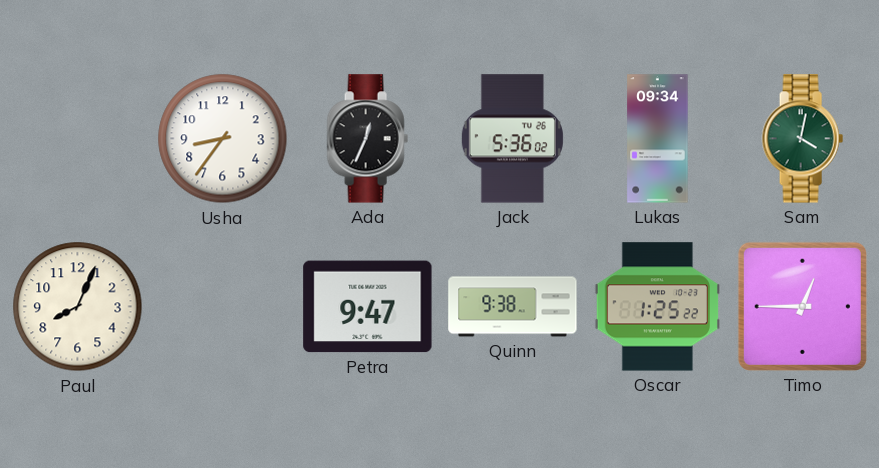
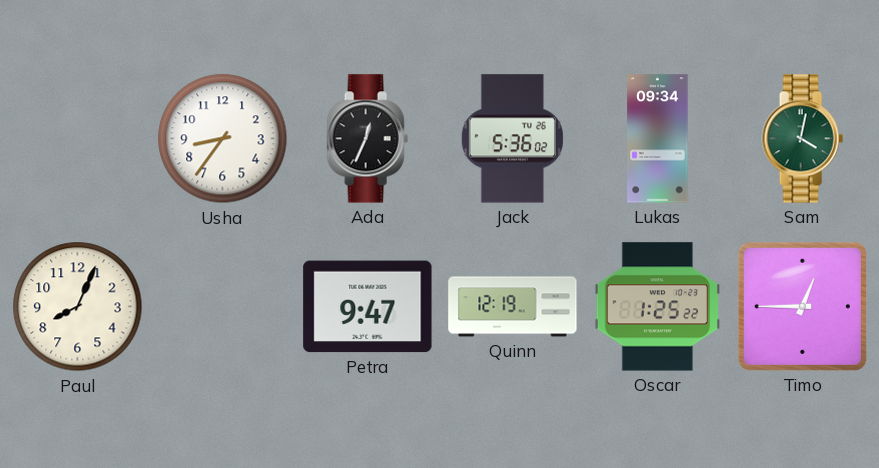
Quinn: 9:38 -> 12:19 (513, 307)
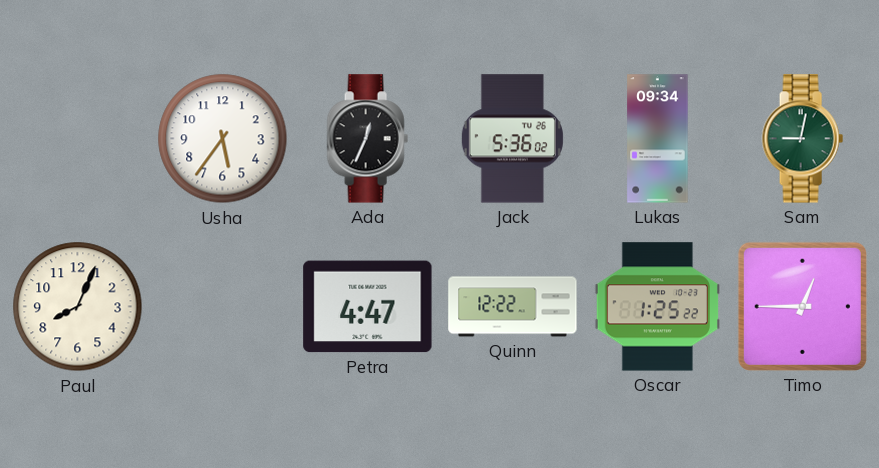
Usha: 8:36 -> 5:36 (223, 139)
Sam: 4:02 -> 9:02 (802, 139)
Petra: 9:47 -> 4:47 (368, 307)
Quinn: 12:19 -> 12:22 (513, 307)
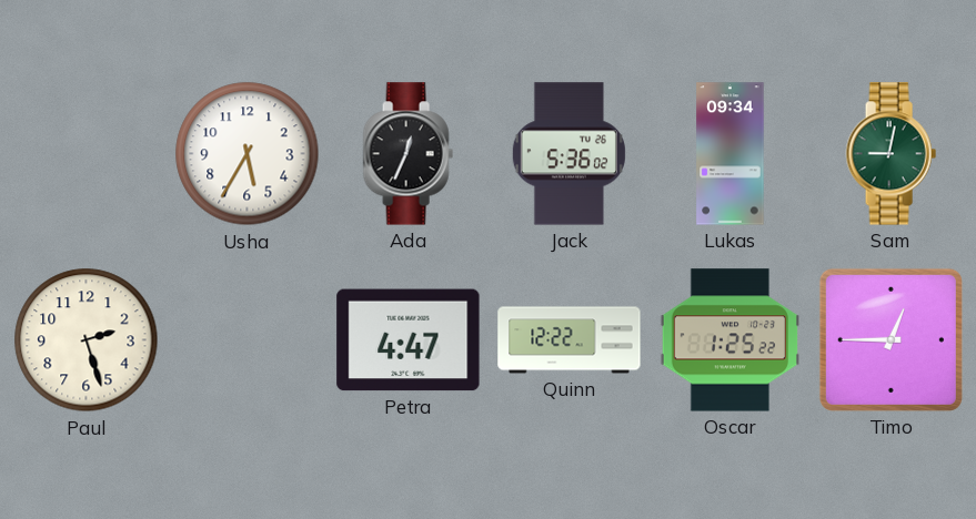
Usha: 5:36 -> 5:35 (248, 154)
Paul: 8:04 -> 2:27 (87, 340)
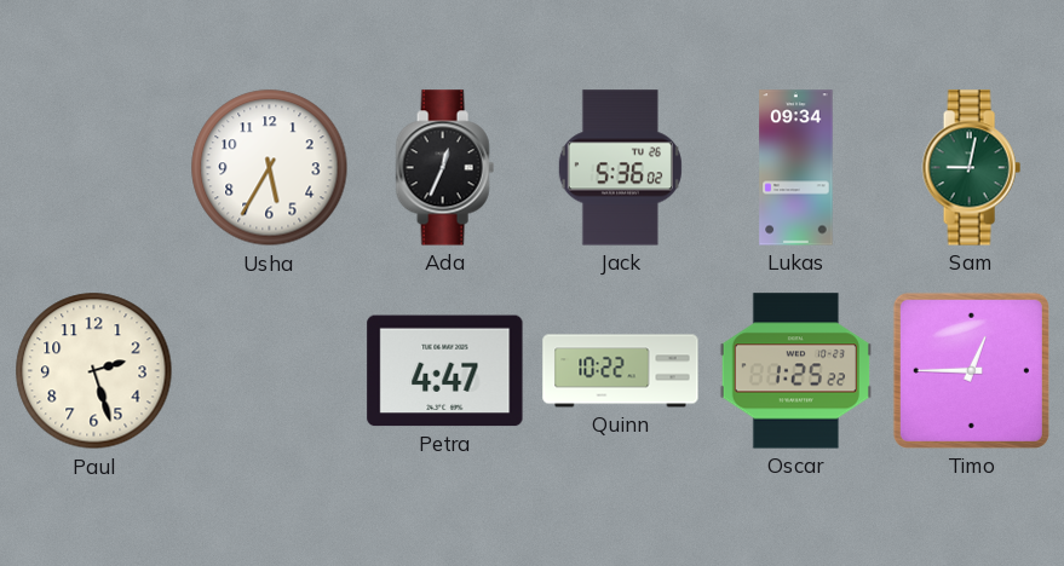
Quinn: 12:22 -> 10:22 (621, 371)
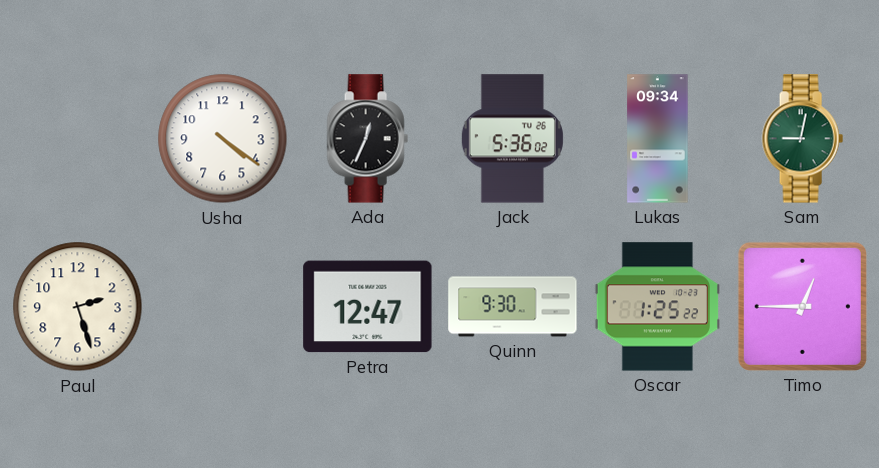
Usha: 5:35 -> 4:21 (223, 139)
Petra: 4:47 -> 12:47 (368, 307)
Quinn: 10:22 -> 9:30 (513, 307)
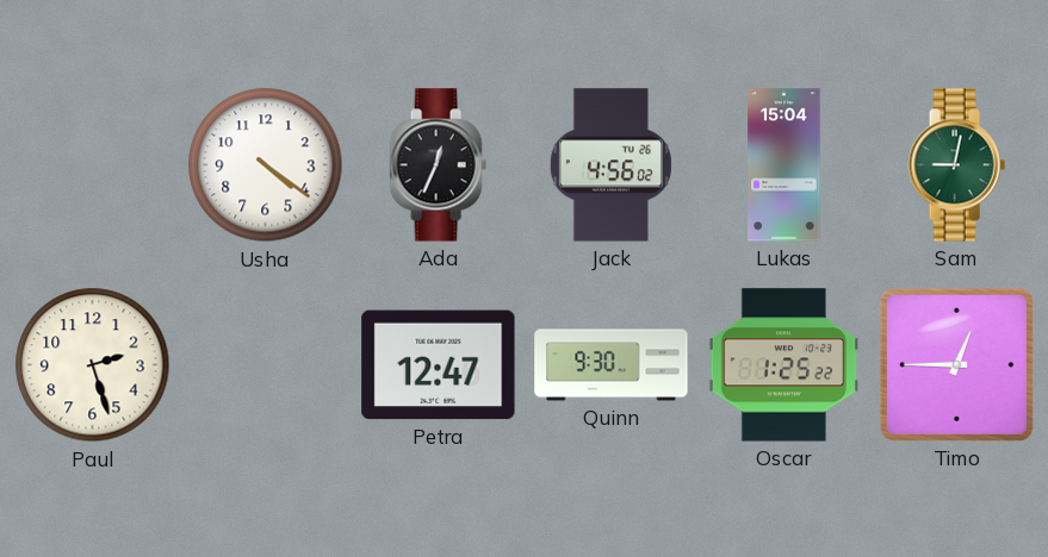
Jack: 5:36 -> 4:56 (610, 165)
Lukas: 09:34 -> 15:04 (785, 165)
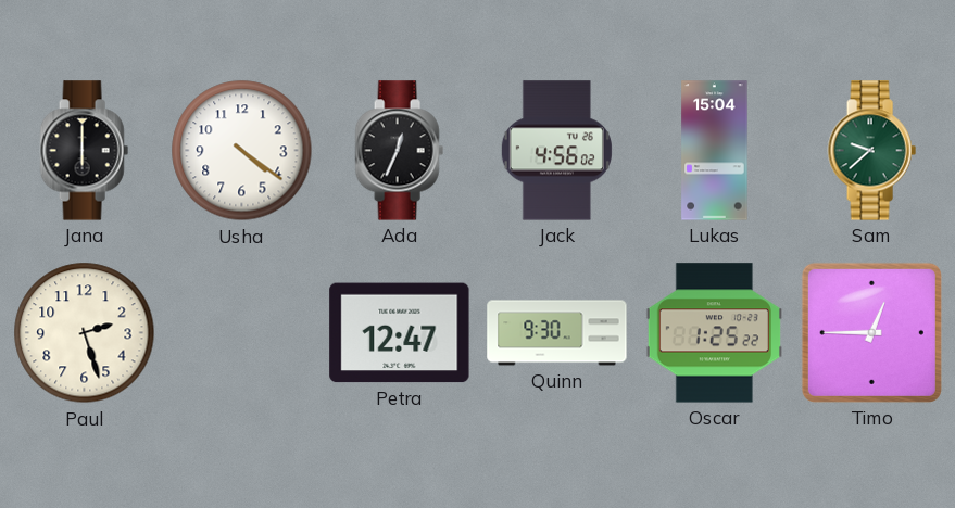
Jana: none -> 6:00 (84, 151)
Sam: 9:02 -> 9:38 (871, 151)
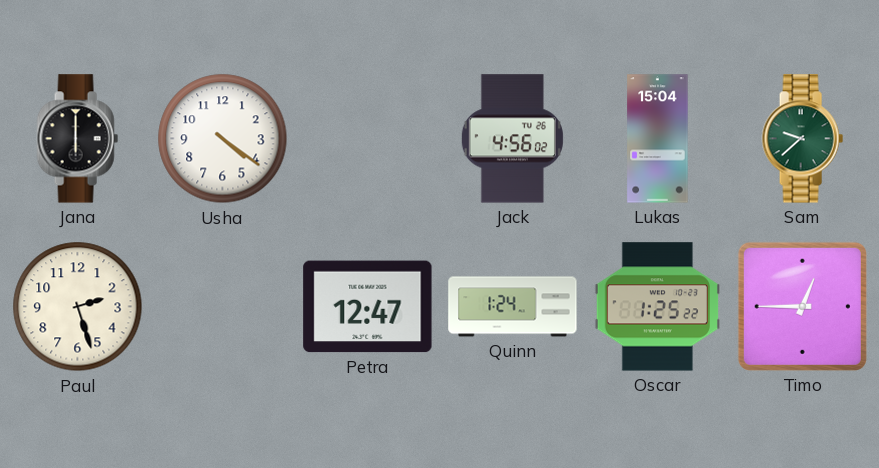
Ada: 12:34 -> none (399, 151)
Quinn: 9:30 -> 1:24 (513, 307)
